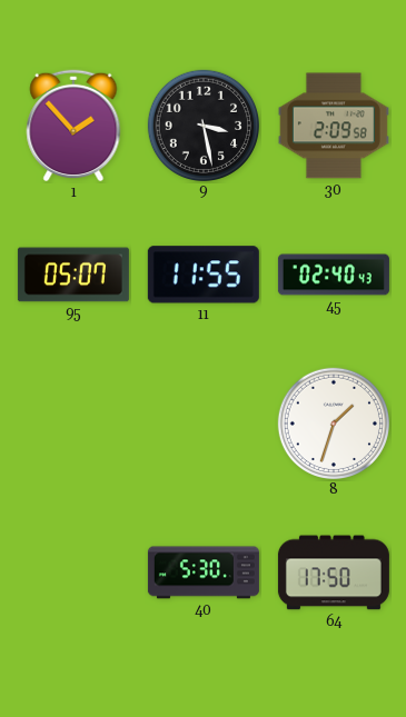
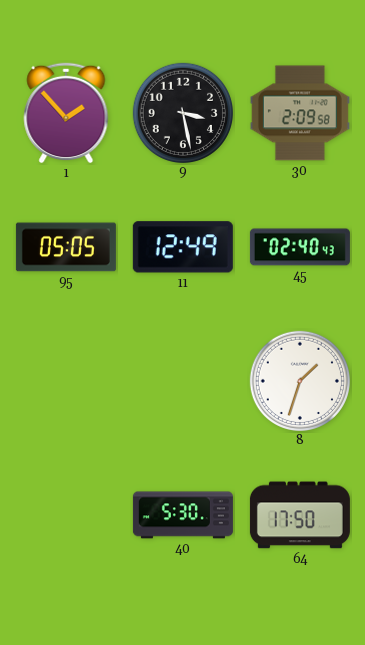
95: 05:07 -> 05:05 (66, 247)
11: 11:55 -> 12:49 (183, 247)
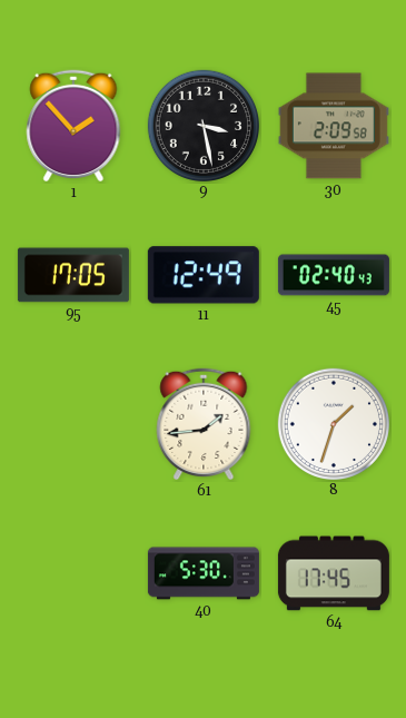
95: 05:05 -> 17:05 (73, 275)
61: none -> 1:44 (204, 424)
64: 17:50 -> 17:45 (334, 573)
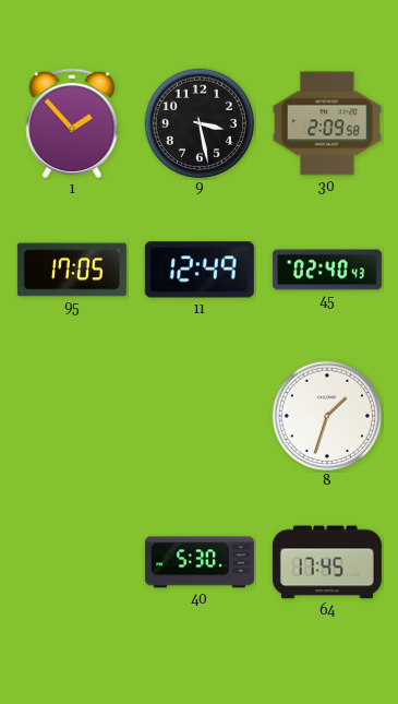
61: 1:44 -> none (204, 424)
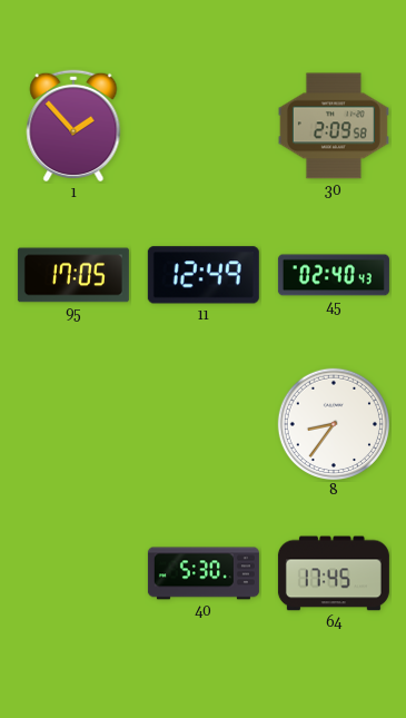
9: 3:28 -> none (198, 122)
8: 1:33 -> 8:36 (333, 423)
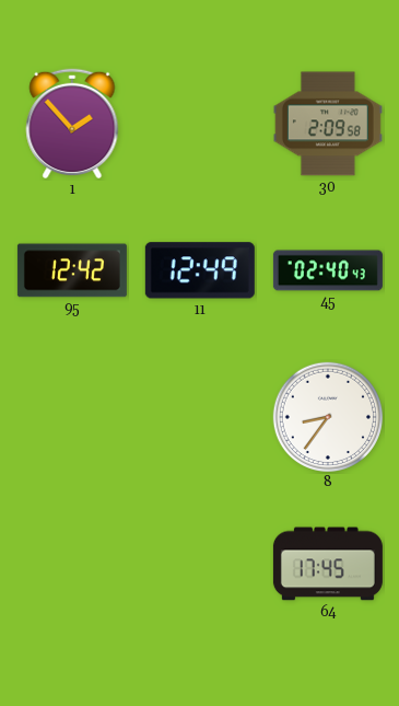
95: 17:05 -> 12:42 (72, 270)
40: 5:30 -> none (204, 573)
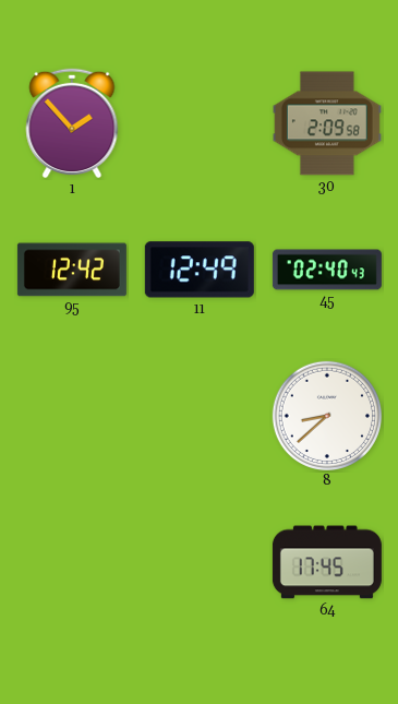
8: 8:36 -> 8:38 (326, 415)
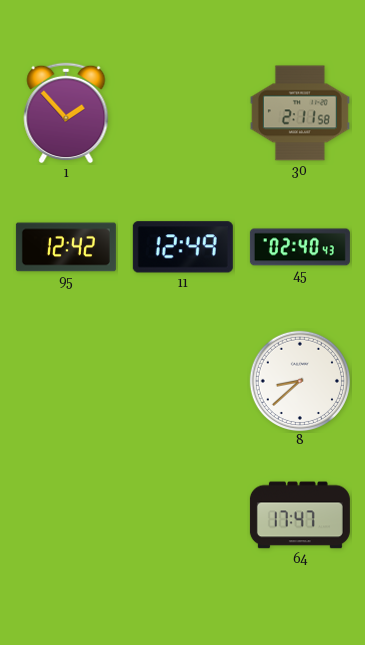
30: 2:09 -> 2:11 (300, 113)
64: 17:45 -> 17:47 (300, 515)
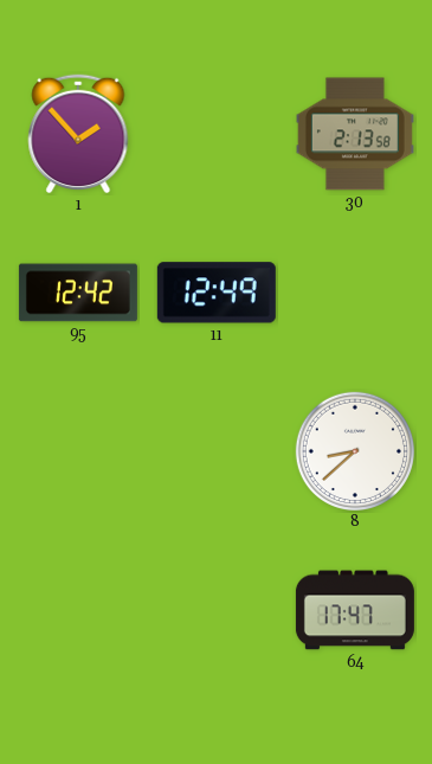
30: 2:11 -> 2:13 (355, 134)
45: 02:40 -> none (300, 247)
